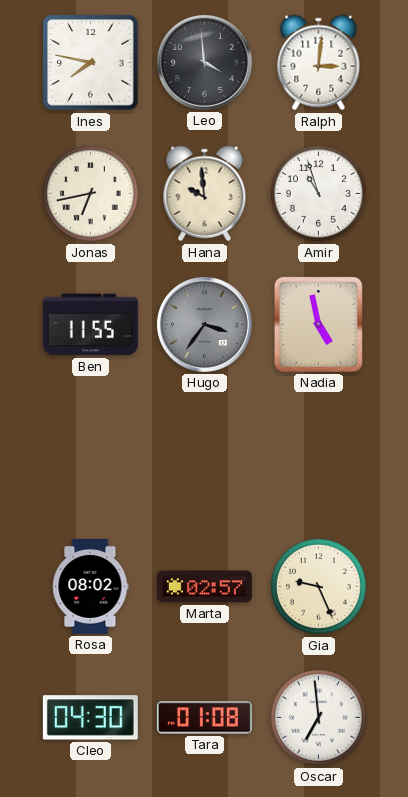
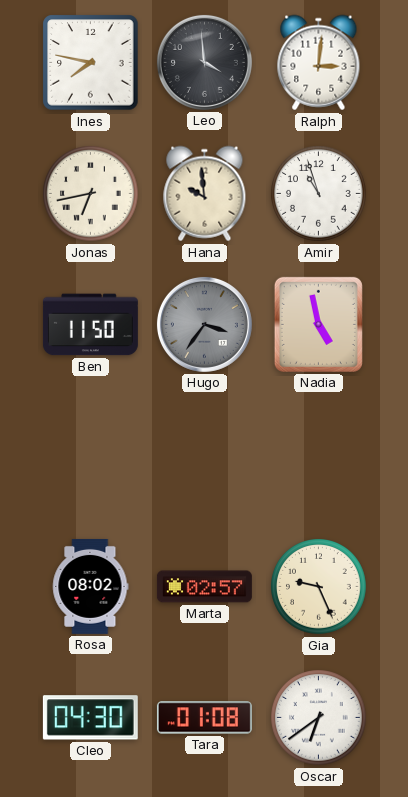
Ben: 11:55 -> 11:50 (90, 325)
Oscar: 6:59 -> 6:39 (319, 718)
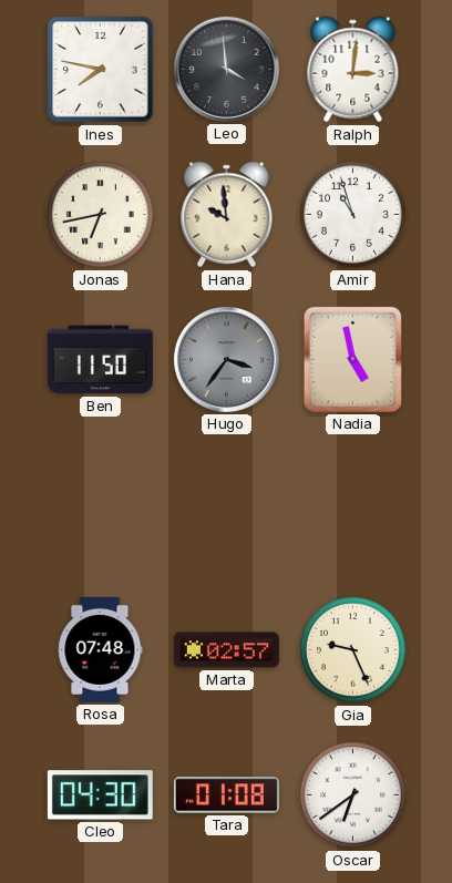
Rosa: 08:02 -> 07:48 (101, 649)
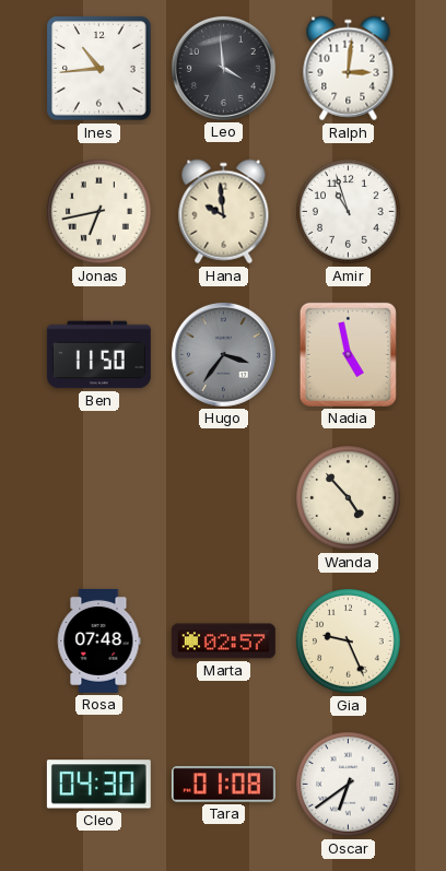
Ines: 7:47 -> 10:44 (99, 69)
Wanda: none -> 4:53 (349, 498)
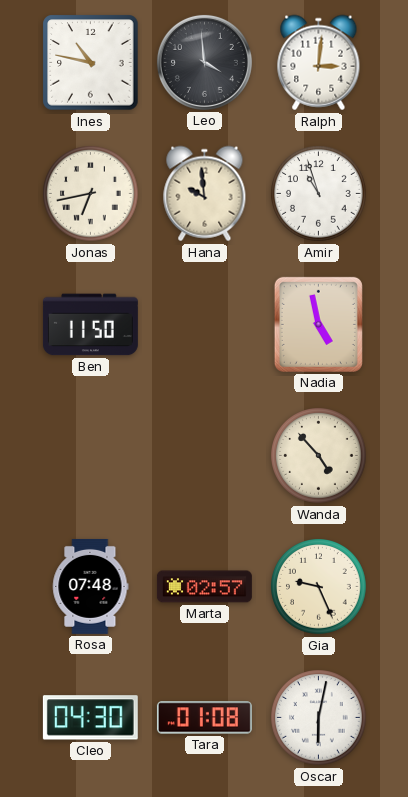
Ines: 10:44 -> 10:47 (91, 63)
Hugo: 3:36 -> none (223, 354)
Oscar: 6:39 -> 6:02 (319, 718)
